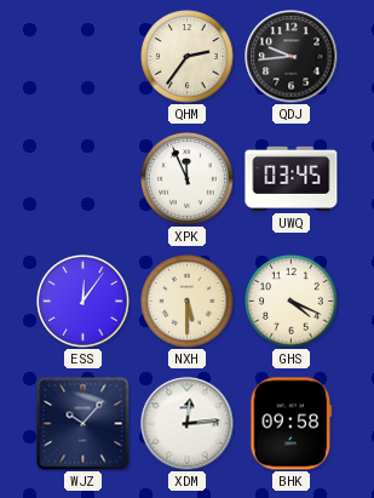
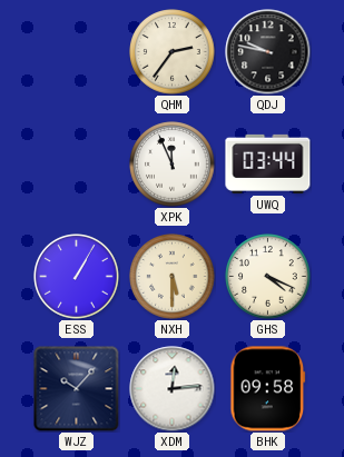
QDJ: 9:44 -> 9:47 (268, 52)
UWQ: 03:45 -> 03:44 (268, 163)
ESS: 12:06 -> 1:05 (77, 277)
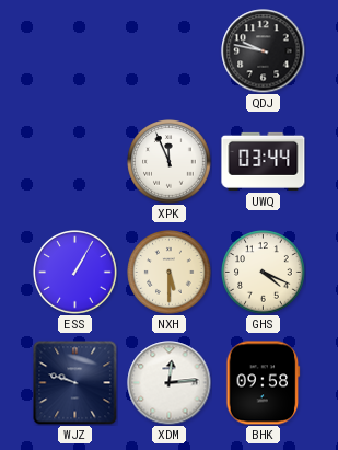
QHM: 2:36 -> none (173, 52)
WJZ: 10:07 -> 9:48 (75, 383)
